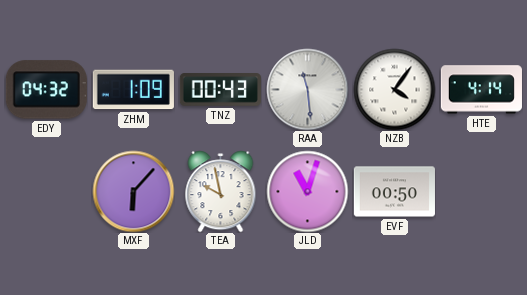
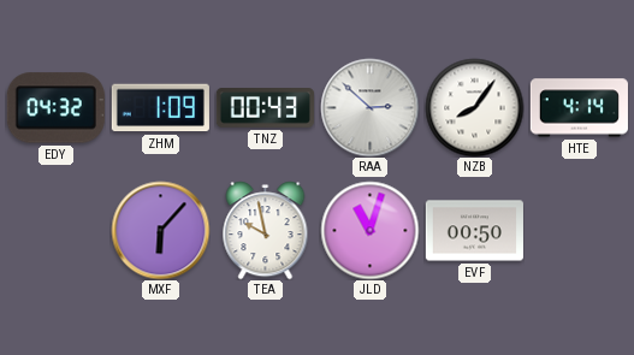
RAA: 11:29 -> 2:52 (369, 107)
NZB: 4:06 -> 8:06 (474, 107)
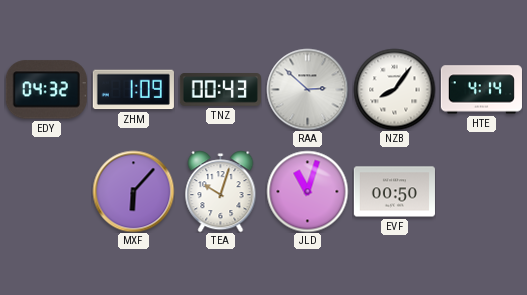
TEA: 9:58 -> 10:03 (221, 191)
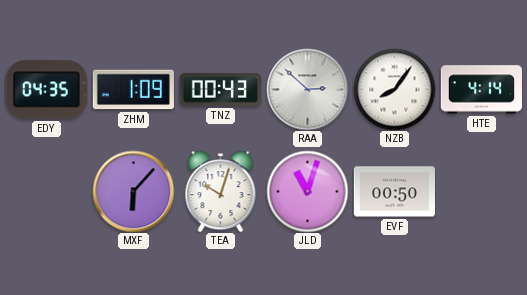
EDY: 04:32 -> 04:35 (46, 90)
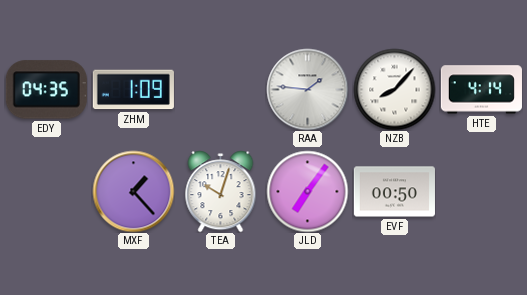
TNZ: 00:43 -> none (220, 90)
RAA: 2:52 -> 1:46 (307, 89)
NZB: 8:06 -> 8:07 (394, 89)
MXF: 6:07 -> 1:23 (133, 191)
JLD: 11:03 -> 7:06 (307, 191)
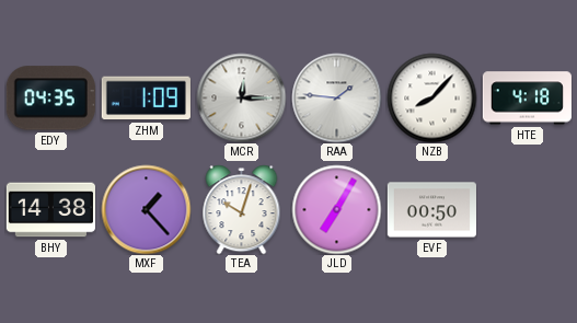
MCR: none -> 12:15 (241, 97)
HTE: 4:14 -> 4:18 (527, 99)
BHY: none -> 14:38 (50, 210)
JLD: 7:06 -> 7:05 (336, 209)
